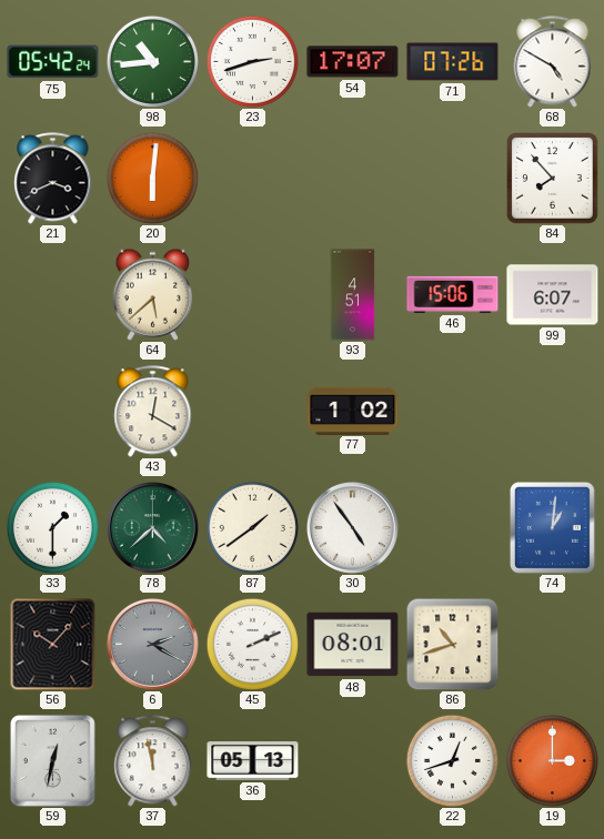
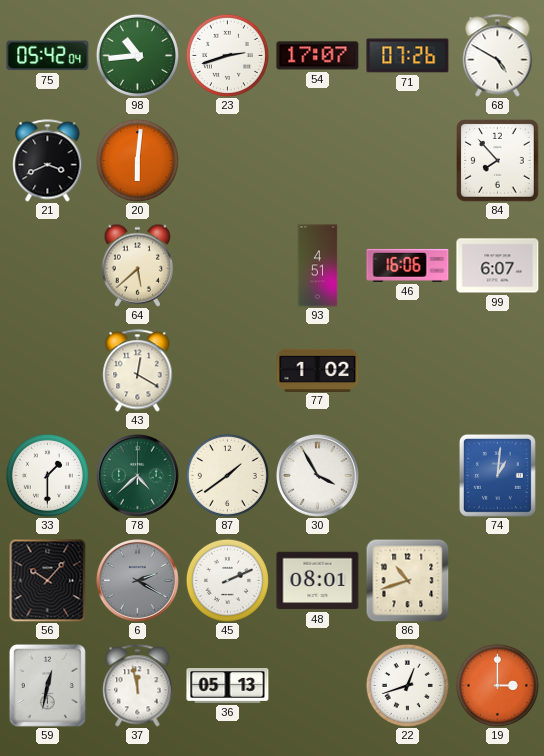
75: 05:42:24 -> 05:42:04 (48, 56)
46: 15:06 -> 16:06 (408, 265)
30: 4:54 -> 3:55 (317, 475)
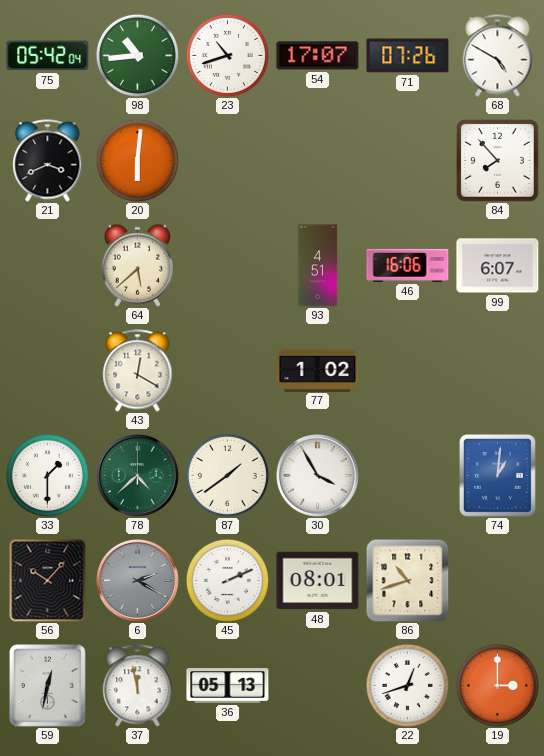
23: 2:42 -> 10:42 (227, 55)
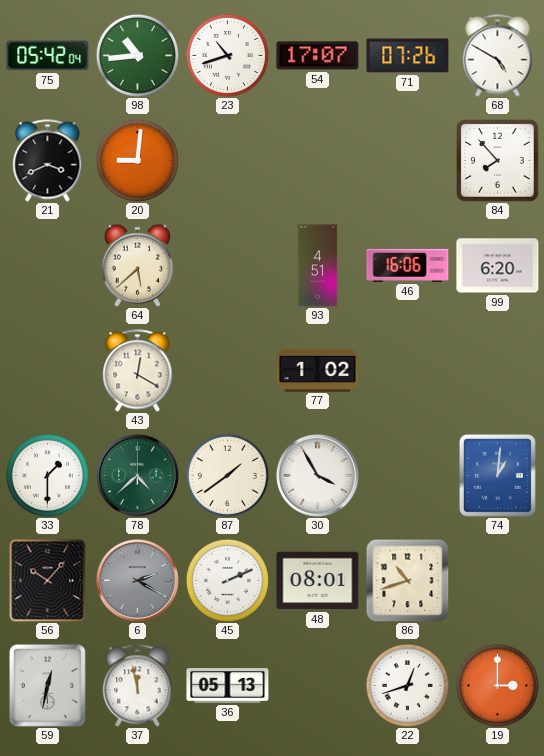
20: 6:01 -> 9:01 (137, 160)
99: 6:07 -> 6:20 (498, 266)
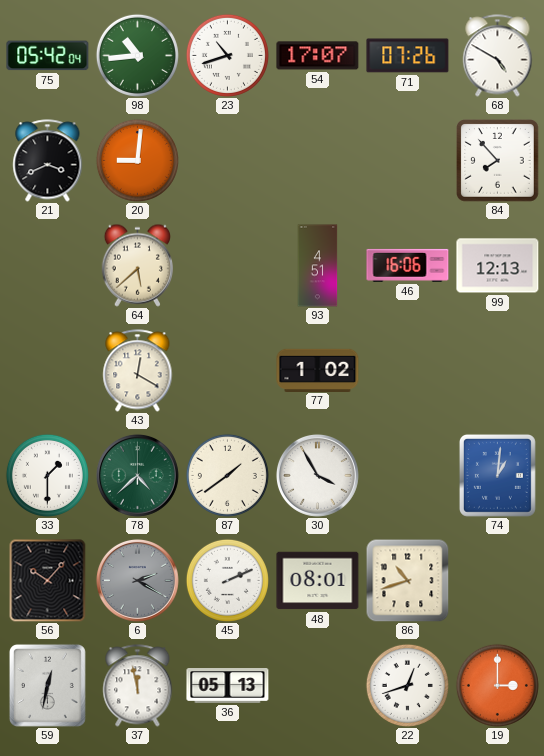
99: 6:20 -> 12:13 (498, 266)
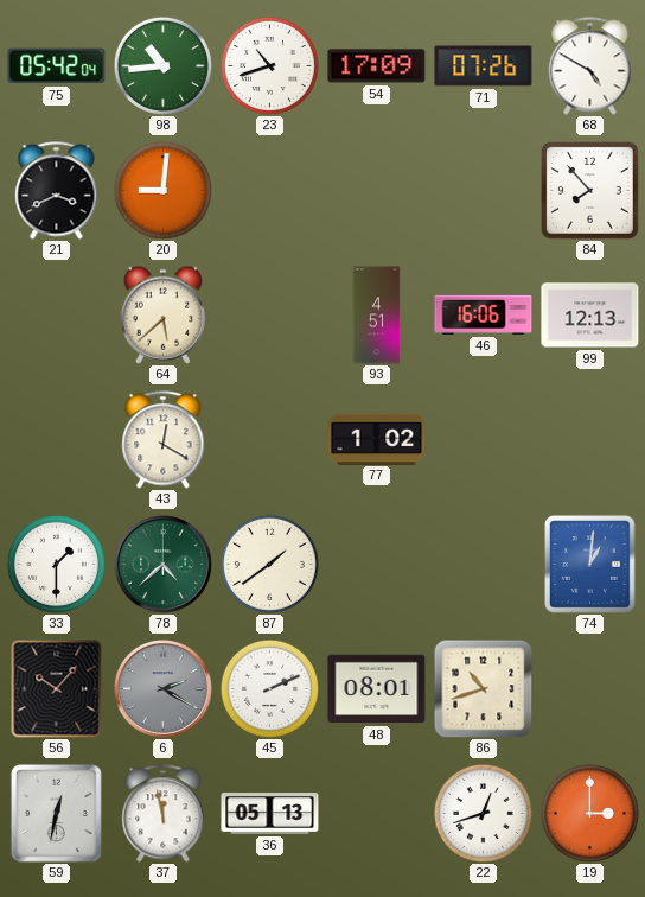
54: 17:07 -> 17:09 (377, 66)
30: 3:55 -> none (317, 475)
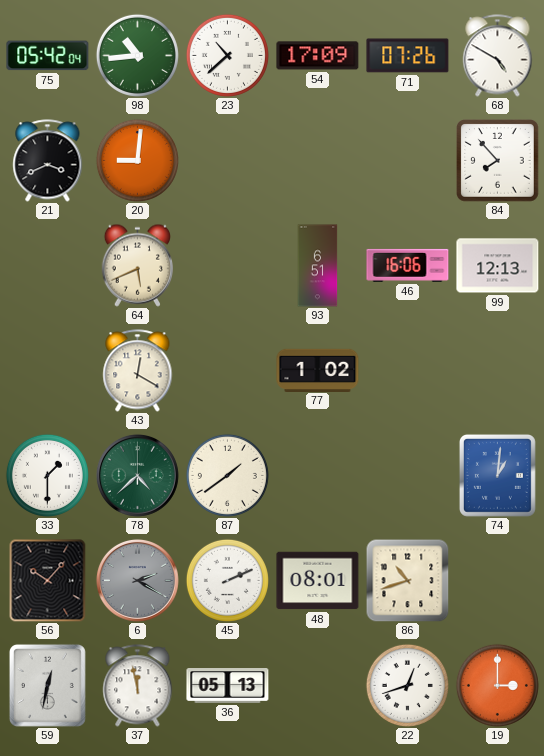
23: 10:42 -> 10:38 (227, 55)
64: 5:38 -> 5:41 (137, 265)
93: 4:51 -> 6:51 (318, 266)
